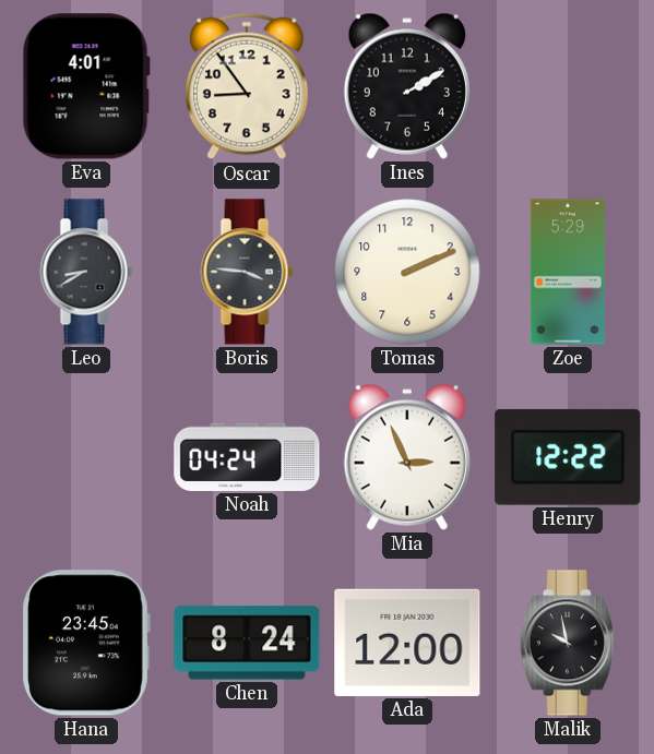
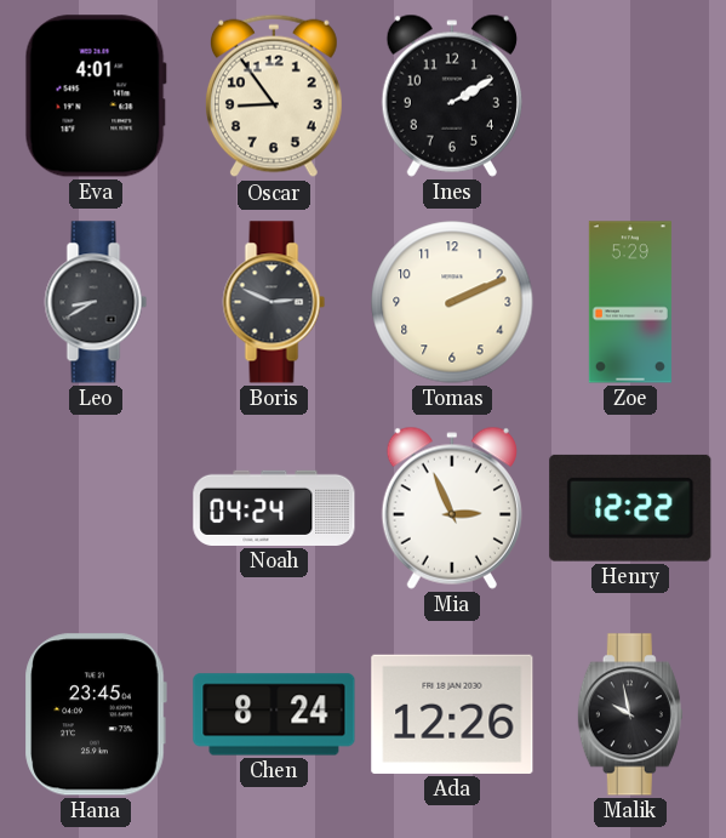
Boris: 3:46 -> 2:49 (274, 302)
Ada: 12:00 -> 12:26 (452, 714)
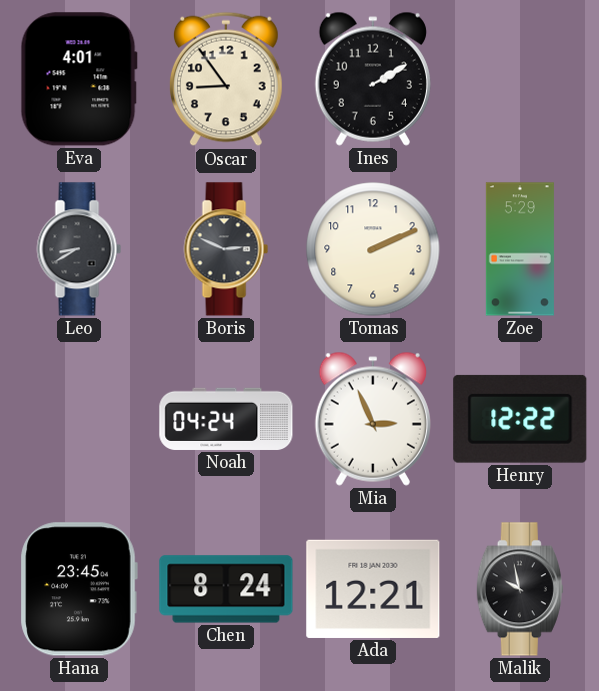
Ada: 12:26 -> 12:21 (373, 589)
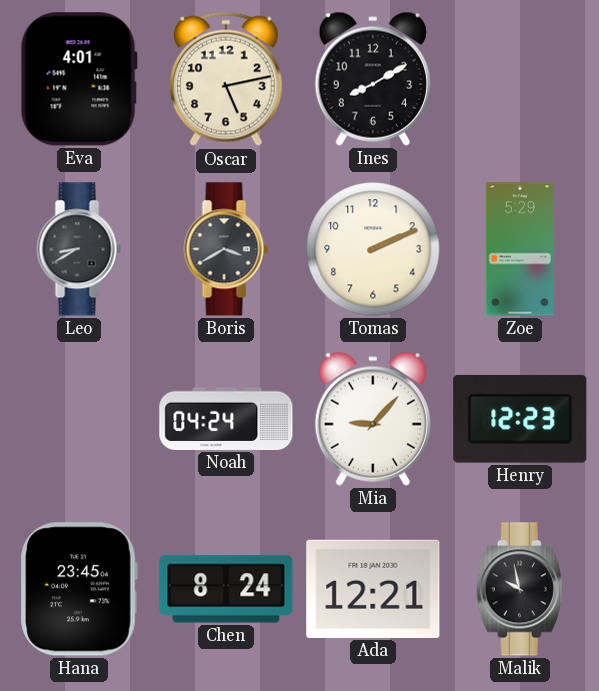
Oscar: 8:54 -> 5:13 (226, 79)
Ines: 2:10 -> 8:10 (373, 79)
Boris: 2:49 -> 3:40 (226, 249)
Mia: 2:56 -> 9:07 (373, 419)
Henry: 12:22 -> 12:23 (520, 419)
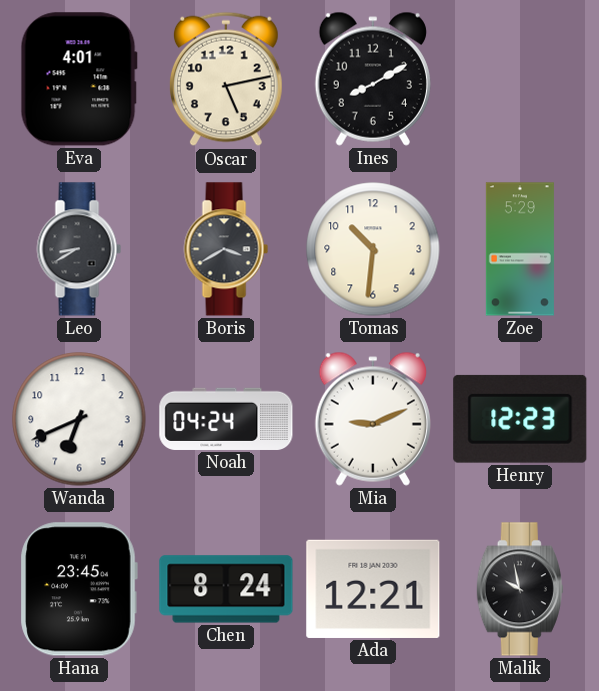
Tomas: 2:11 -> 10:31 (373, 249)
Wanda: none -> 6:41 (79, 419)
Mia: 9:07 -> 9:11 (373, 419)
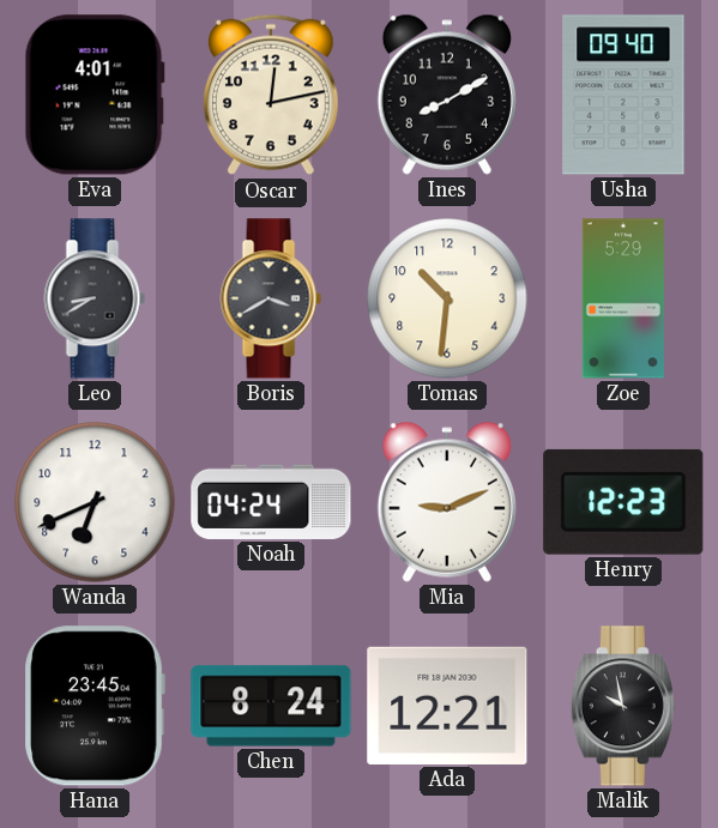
Oscar: 5:13 -> 12:13 (271, 95)
Usha: none -> 09:40 (623, 95)
